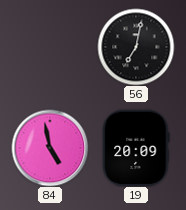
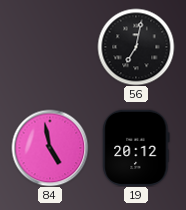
19: 20:09 -> 20:12 (136, 148)
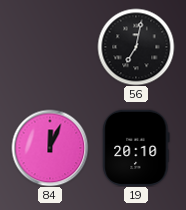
84: 4:58 -> 12:04 (50, 148)
19: 20:12 -> 20:10 (136, 148)
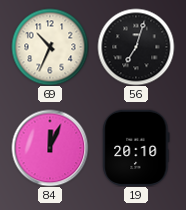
69: none -> 10:34 (50, 47)
56: 7:02 -> 7:03 (136, 47)
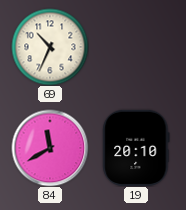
56: 7:03 -> none (136, 47)
84: 12:04 -> 11:40 (50, 148)
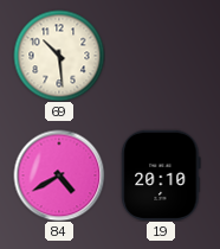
69: 10:34 -> 10:29 (59, 56)
84: 11:40 -> 4:40 (59, 175)
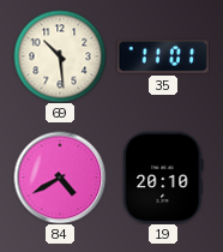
35: none -> 11:01 (162, 58)
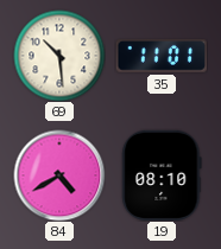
19: 20:10 -> 08:10 (162, 175)
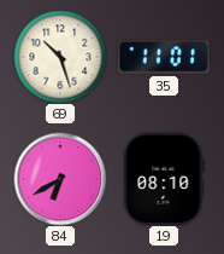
69: 10:29 -> 10:27 (60, 57)
84: 4:40 -> 6:40 (60, 179)
